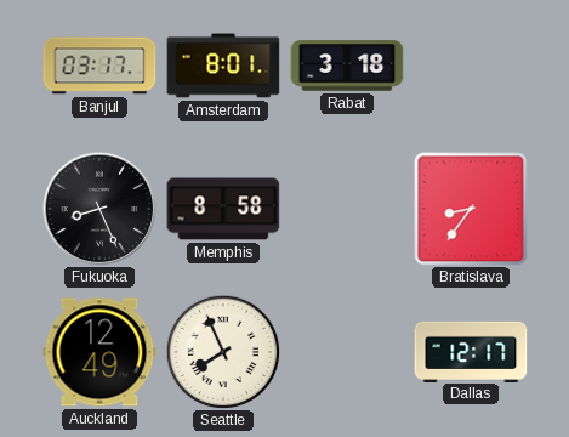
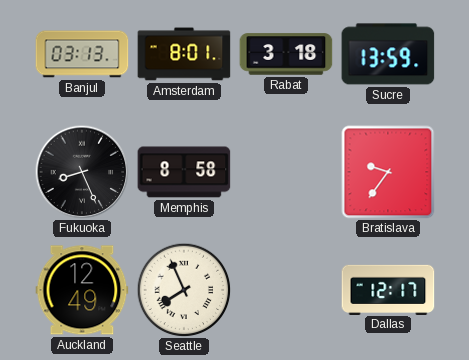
Banjul: 03:17 -> 03:13 (82, 54)
Sucre: none -> 13:59 (388, 54)
Bratislava: 8:36 -> 9:36 (388, 172)
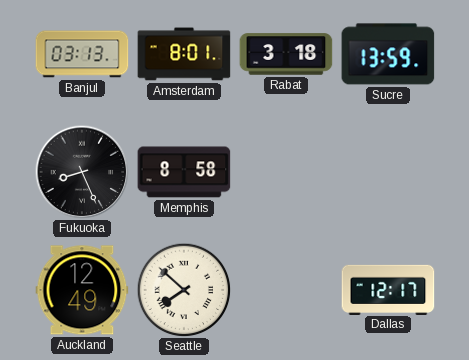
Bratislava: 9:36 -> none (388, 172)
Seattle: 7:56 -> 7:52 (184, 290)
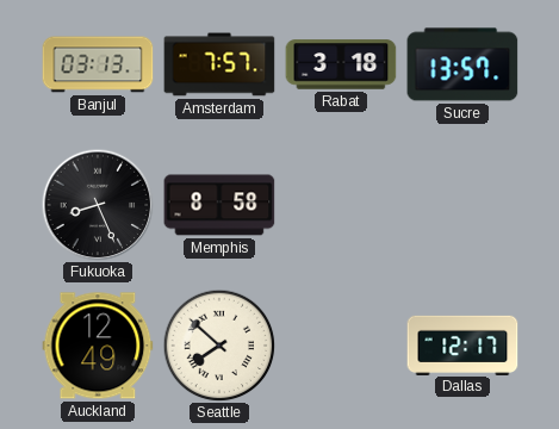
Amsterdam: 8:01 -> 7:57 (219, 64)
Sucre: 13:59 -> 13:57 (462, 64)
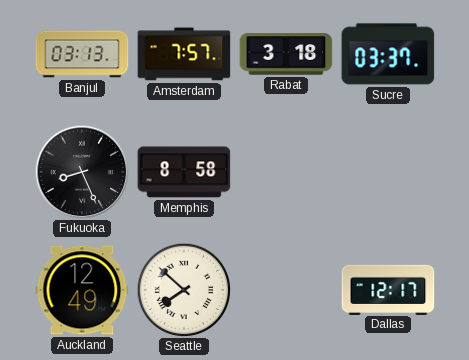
Sucre: 13:57 -> 03:37 (388, 54)
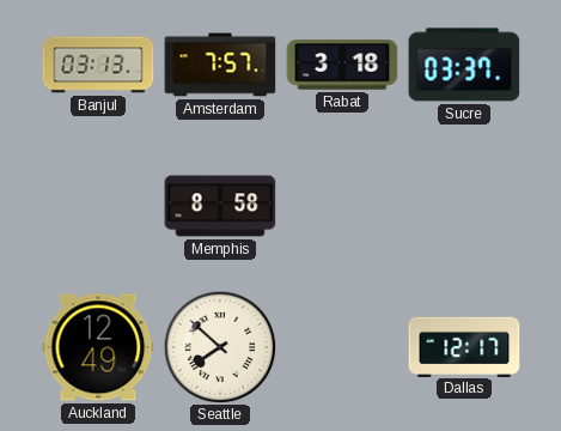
Fukuoka: 8:26 -> none (82, 172)
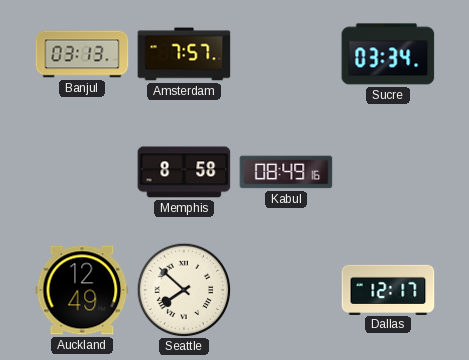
Rabat: 3:18 -> none (342, 65)
Sucre: 03:37 -> 03:34 (388, 54)
Kabul: none -> 08:49 (286, 172)
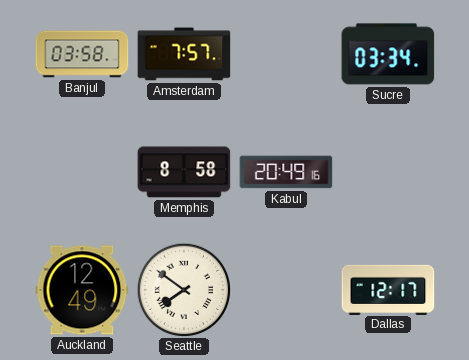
Banjul: 03:13 -> 03:58 (82, 54)
Kabul: 08:49 -> 20:49 (286, 172)
Seattle: 7:52 -> 7:51 (184, 290)
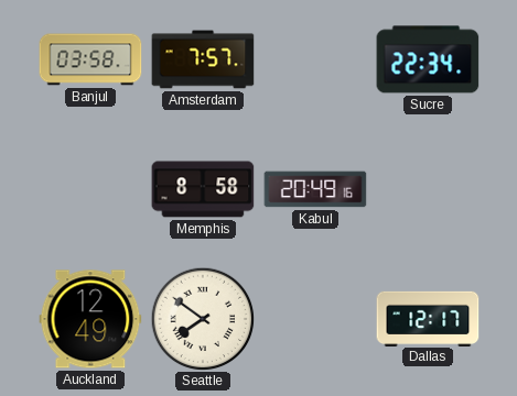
Sucre: 03:34 -> 22:34 (428, 59)
